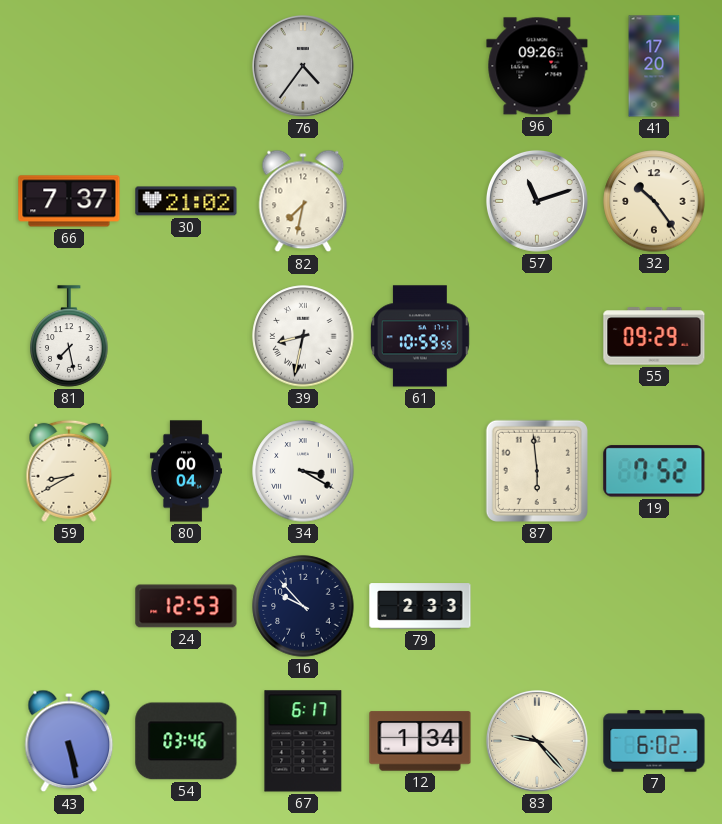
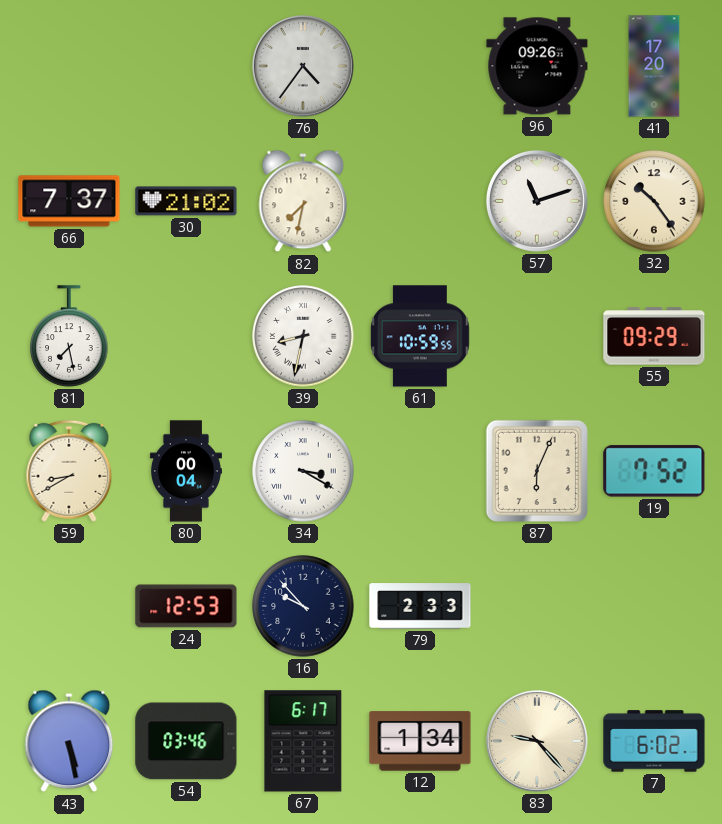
87: 5:59 -> 6:04 (537, 471)
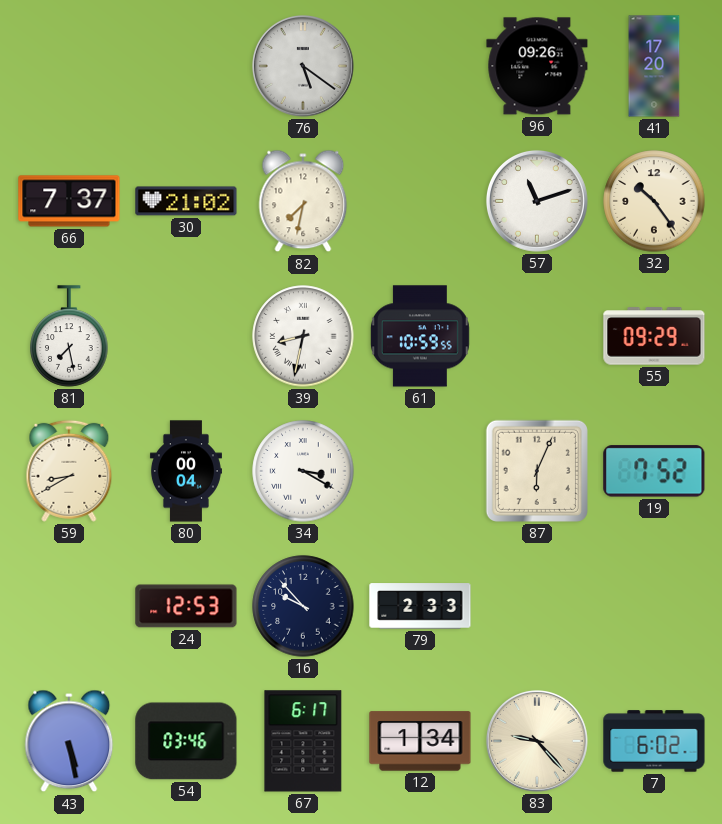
76: 4:36 -> 5:21 (303, 66)
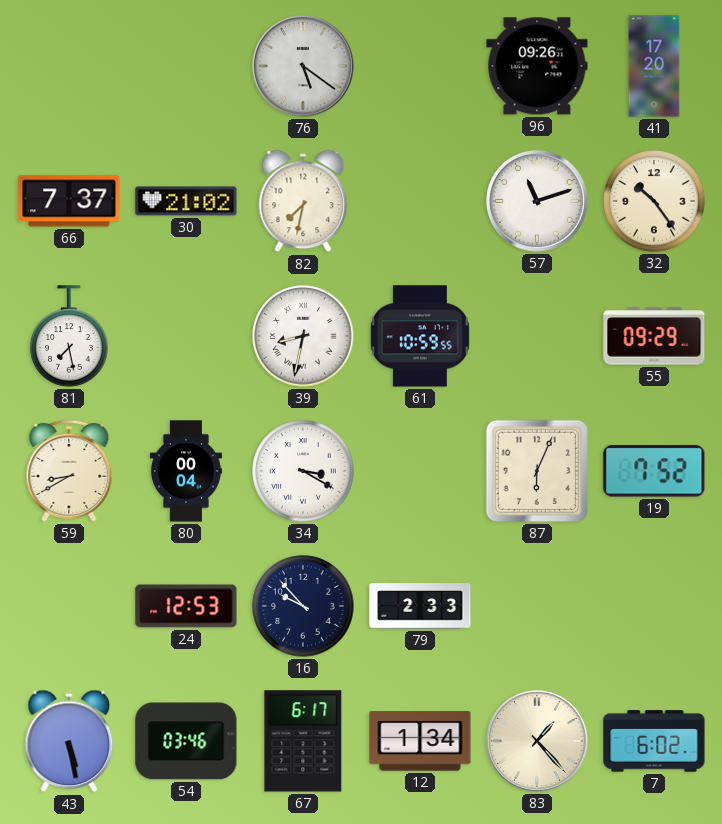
83: 9:23 -> 1:23 (537, 741)
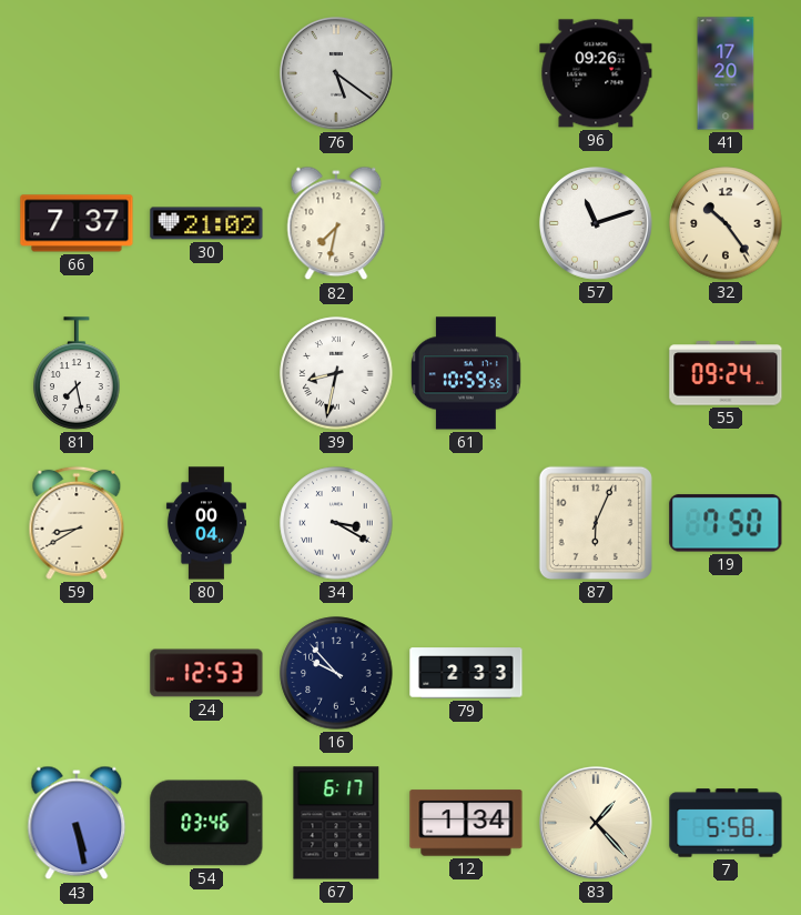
55: 09:29 -> 09:24 (726, 373)
19: 7:52 -> 7:50 (726, 523)
7: 6:02 -> 5:58 (726, 823)
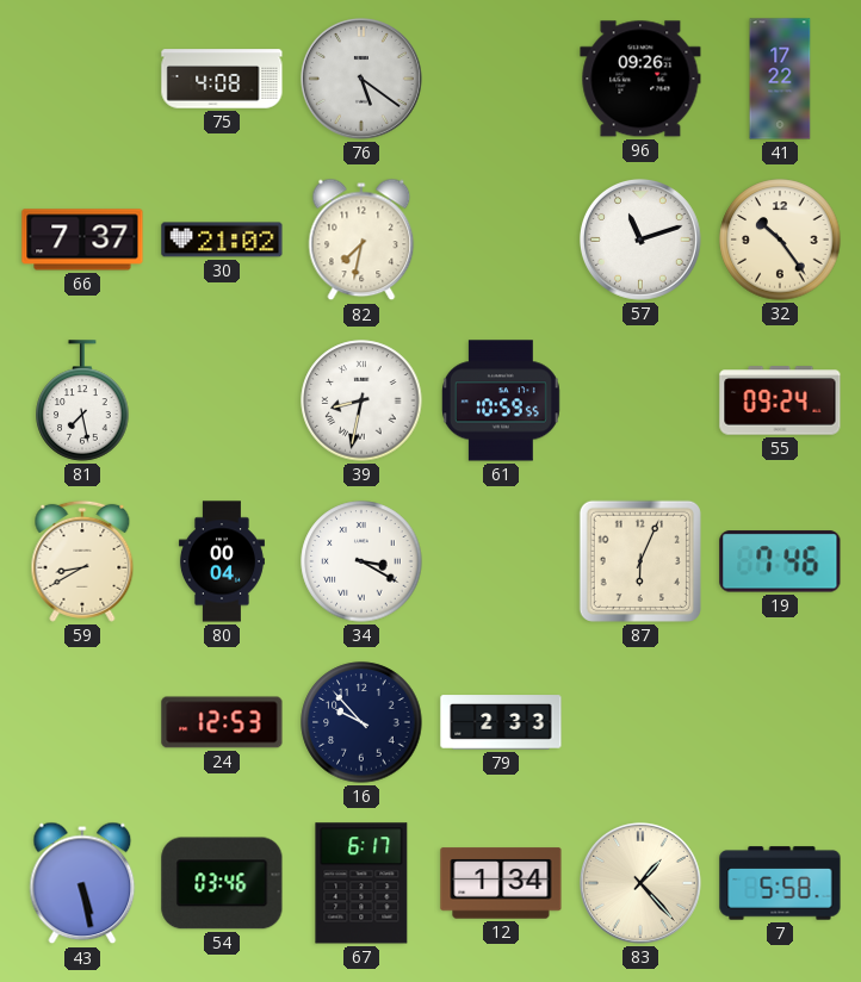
75: none -> 4:08 (222, 79)
41: 17:20 -> 17:22 (780, 79)
19: 7:50 -> 7:46 (780, 561)
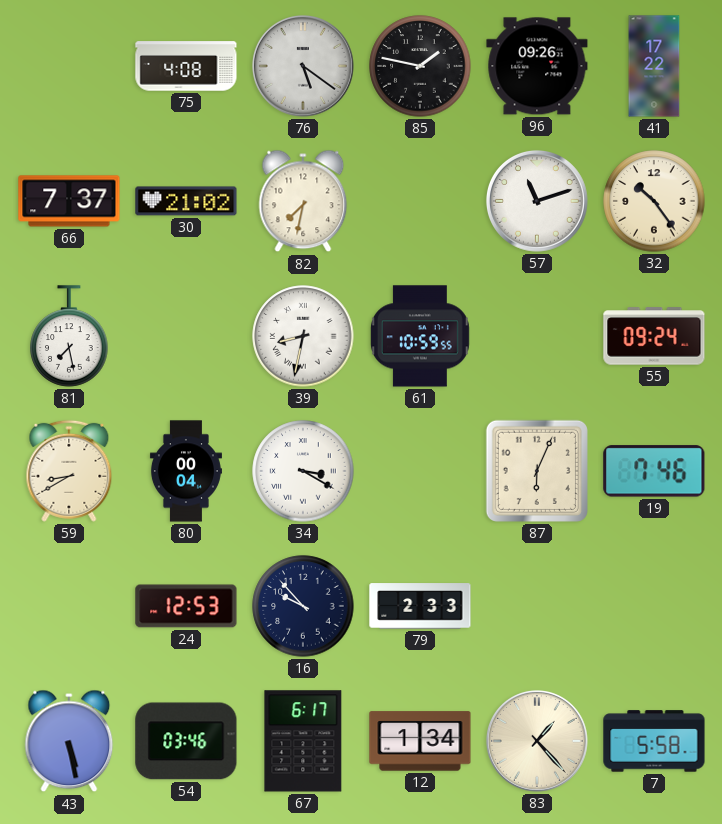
85: none -> 1:47 (420, 66)
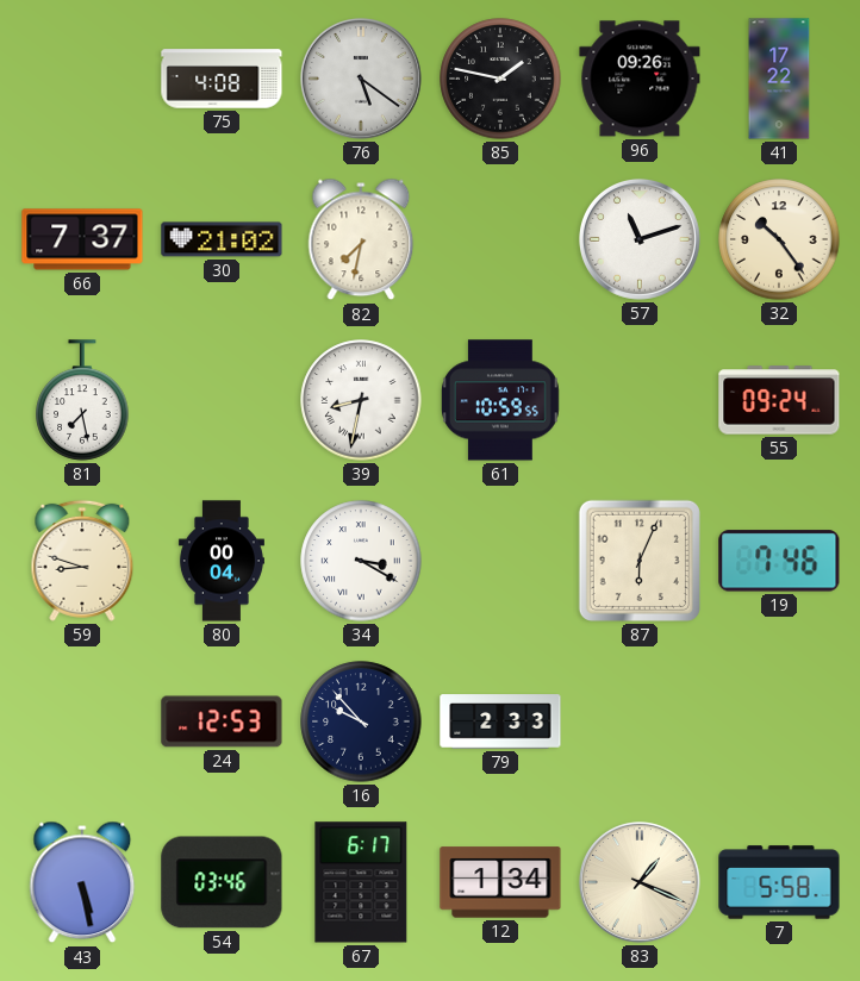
59: 8:40 -> 8:48 (82, 561)
83: 1:23 -> 1:19 (640, 882)
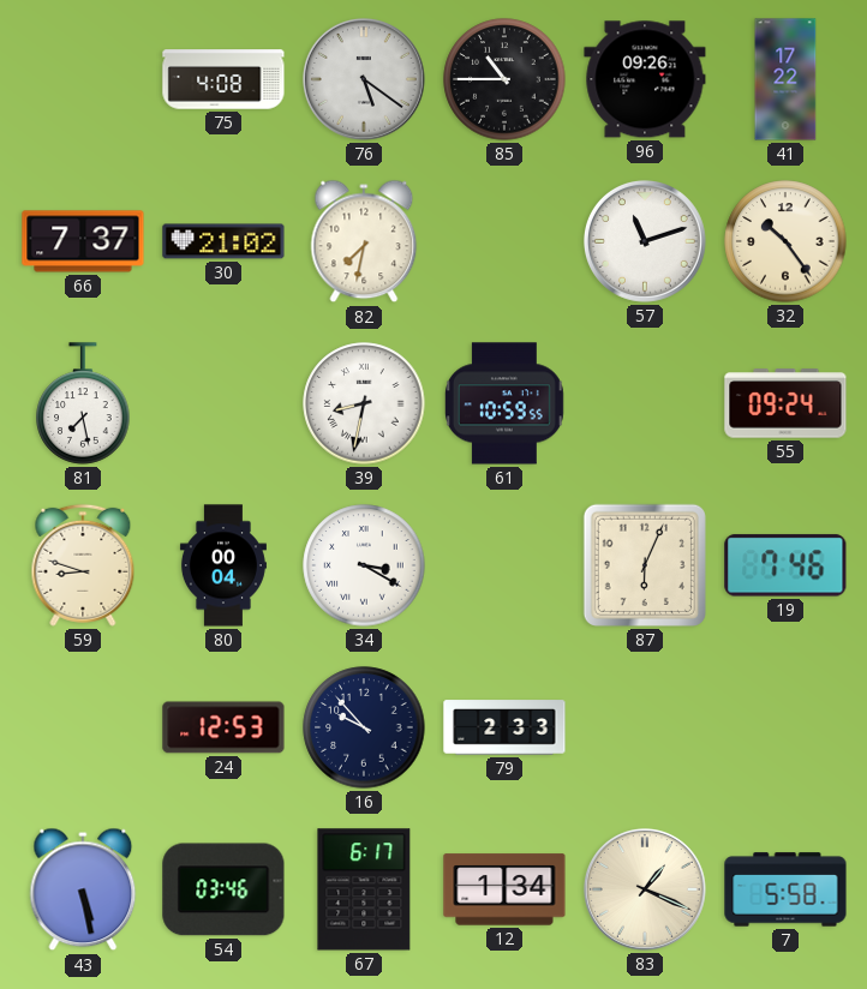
85: 1:47 -> 10:45 (504, 79)
